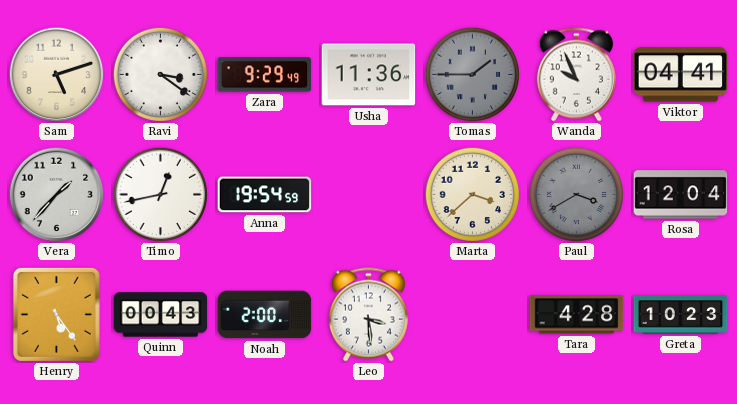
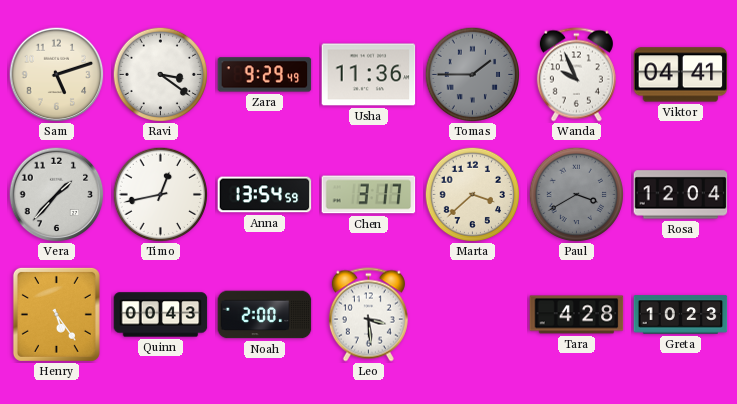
Anna: 19:54 -> 13:54 (265, 195)
Chen: none -> 3:17 (369, 195)
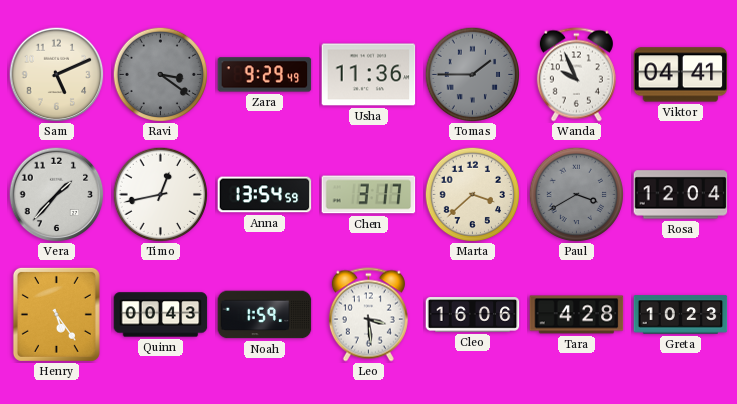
Sam: 5:12 -> 5:11 (56, 74)
Ravi dial: white -> grey (160, 74)
Noah: 2:00 -> 1:59 (265, 315)
Cleo: none -> 16:06 (473, 315)
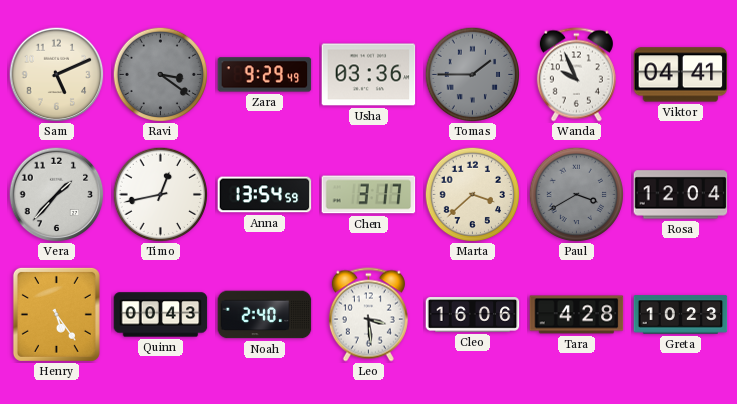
Usha: 11:36 -> 03:36 (369, 75)
Noah: 1:59 -> 2:40 (265, 315)
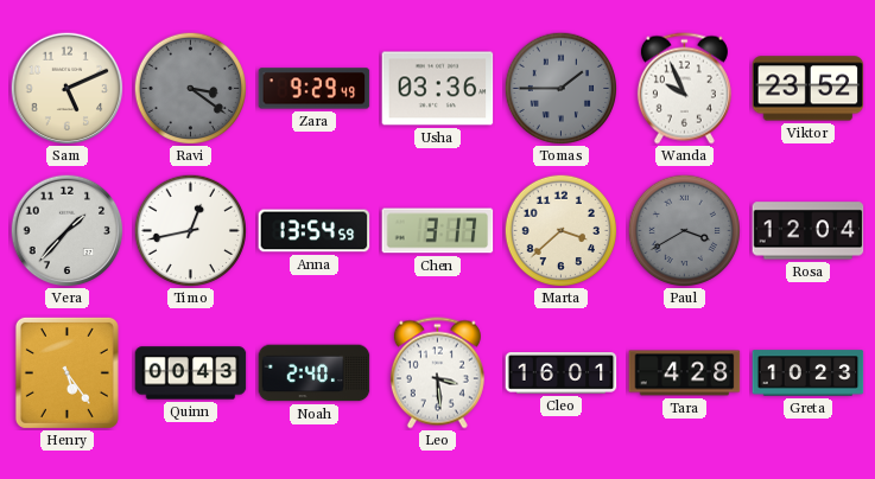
Viktor: 04:41 -> 23:52 (809, 89)
Cleo: 16:06 -> 16:01 (562, 373)
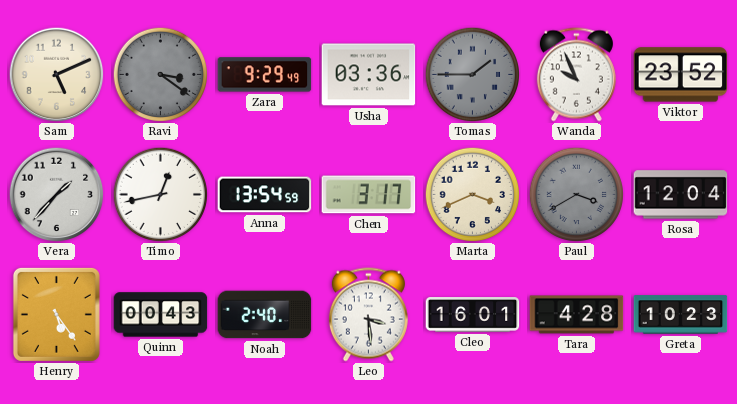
Marta: 3:38 -> 3:41 (472, 194)
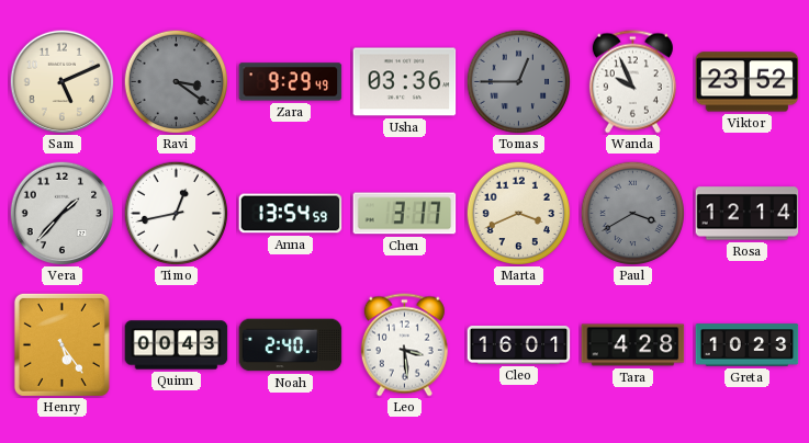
Tomas: 1:45 -> 12:45 (518, 81)
Rosa: 12:04 -> 12:14 (748, 214)
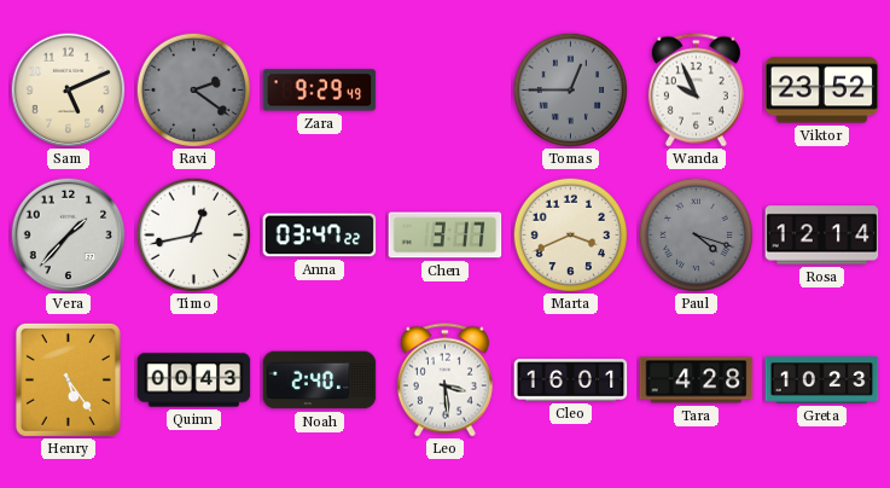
Ravi: 3:21 -> 2:21 (193, 89)
Usha: 03:36 -> none (405, 82)
Anna: 13:54 -> 03:47 (320, 236)
Paul: 3:40 -> 4:18 (696, 234)
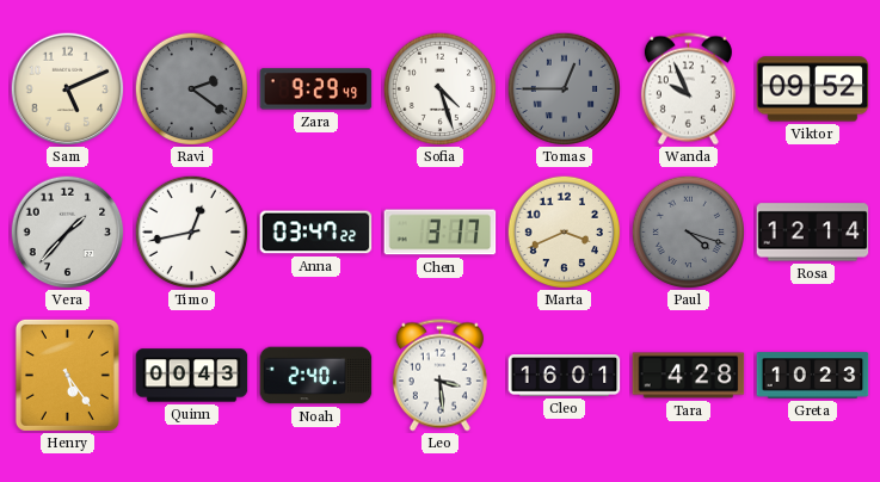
Sofia: none -> 4:27 (439, 88)
Viktor: 23:52 -> 09:52 (813, 89)
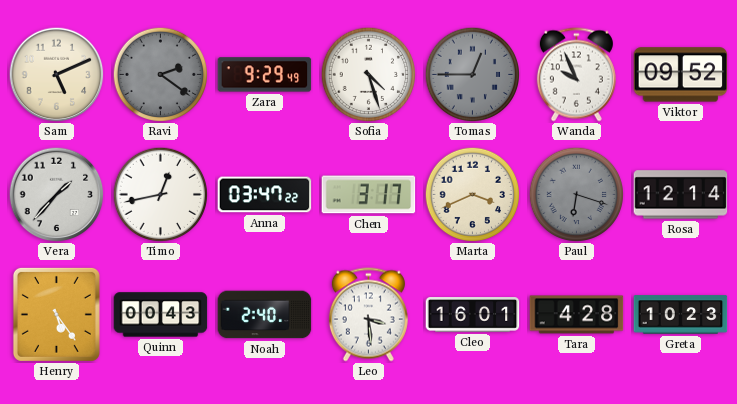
Paul: 4:18 -> 6:18 (576, 194)
